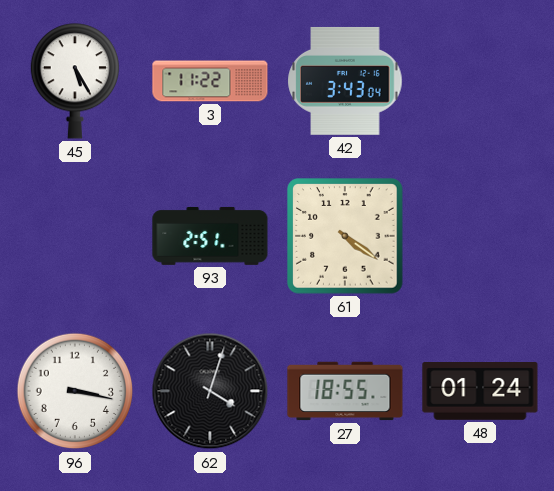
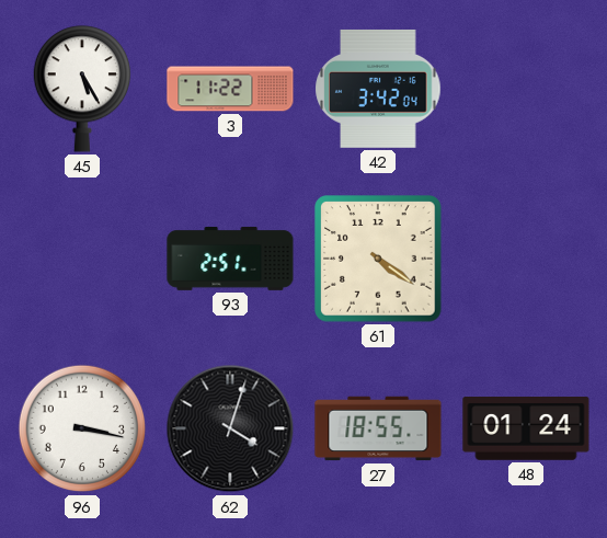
42: 3:43 -> 3:42 (378, 89)
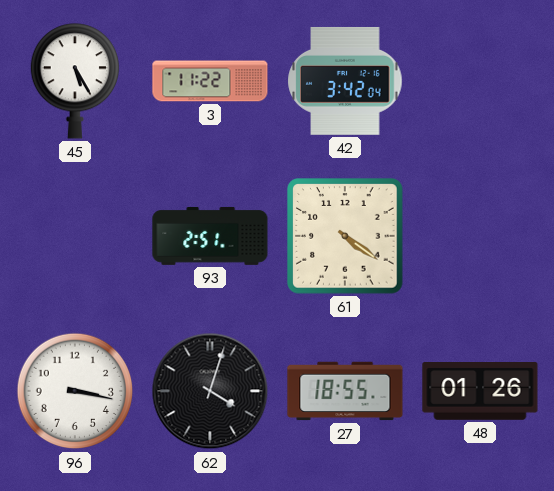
48: 01:24 -> 01:26 (480, 392)
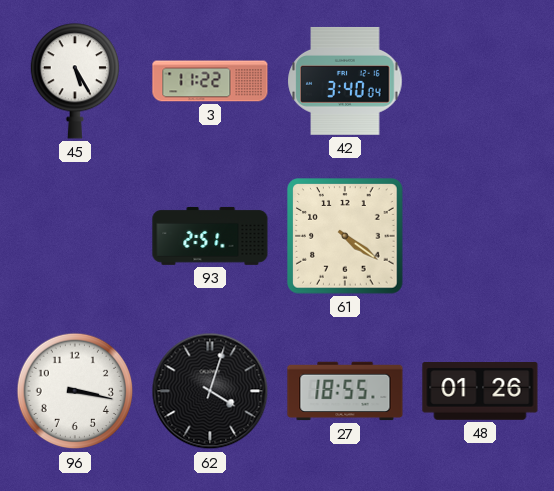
42: 3:42 -> 3:40 (345, 81)
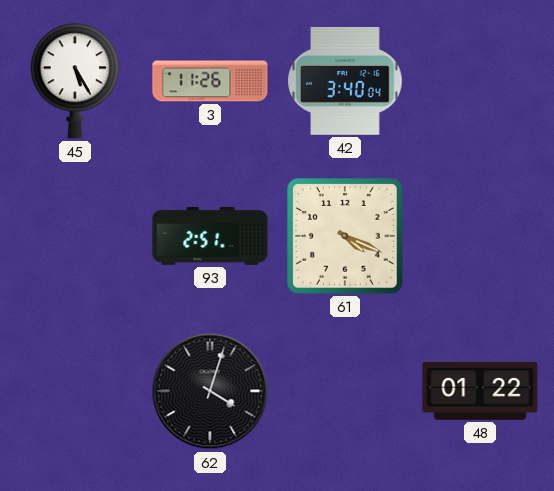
3: 11:22 -> 11:26 (210, 81)
61: 4:21 -> 4:19 (345, 236)
96: 3:17 -> none (75, 391)
27: 18:55 -> none (345, 391)
48: 01:26 -> 01:22 (480, 392)
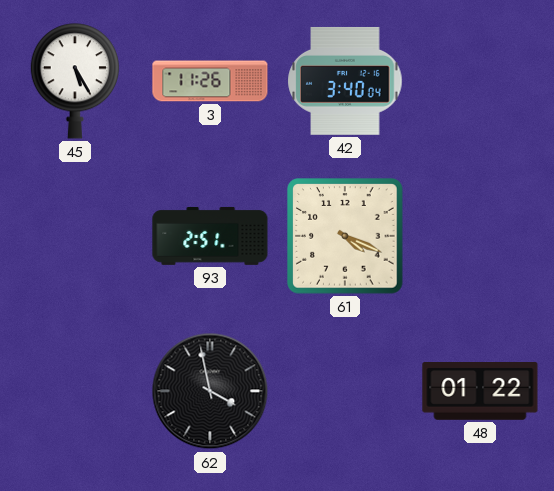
62: 4:03 -> 3:58 (210, 391)
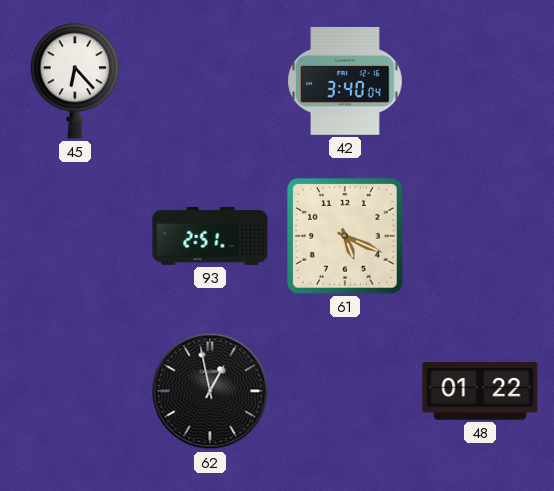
45: 5:25 -> 6:23 (74, 81)
3: 11:26 -> none (210, 81)
61: 4:19 -> 5:19 (345, 236)
62: 3:58 -> 12:58 (210, 391)
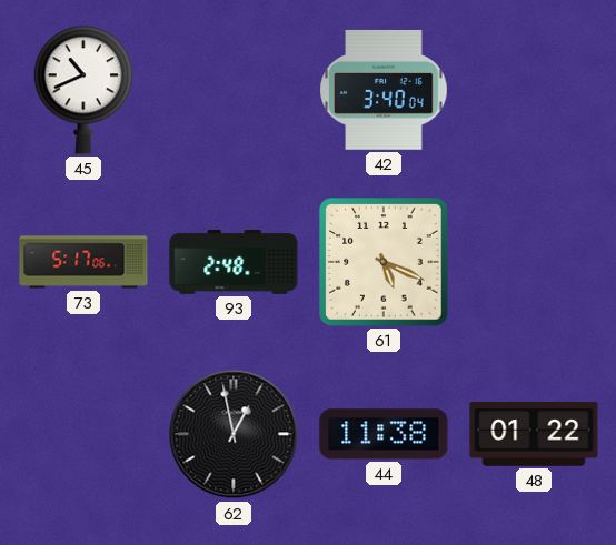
45: 6:23 -> 10:41 (82, 90)
73: none -> 5:17 (83, 262)
93: 2:51 -> 2:48 (234, 262)
44: none -> 11:38 (384, 434)
